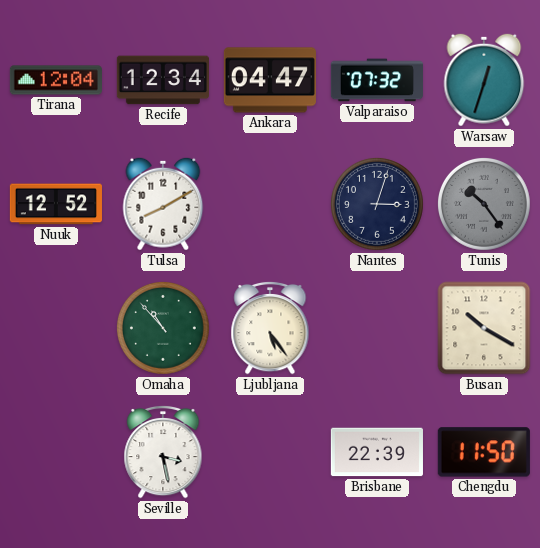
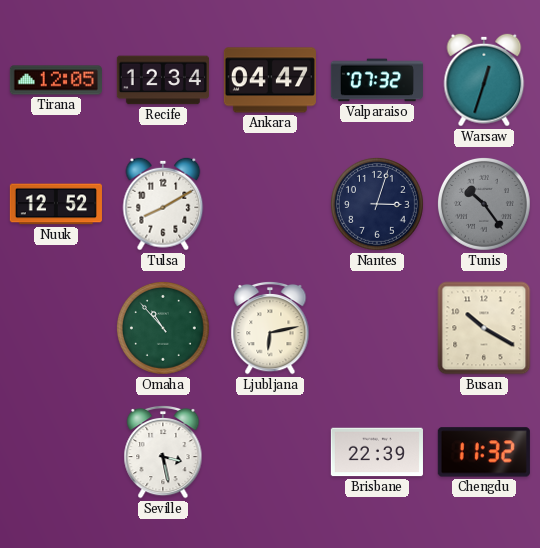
Tirana: 12:04 -> 12:05 (56, 80)
Ljubljana: 5:24 -> 6:13 (270, 328)
Chengdu: 11:50 -> 11:32 (484, 452)
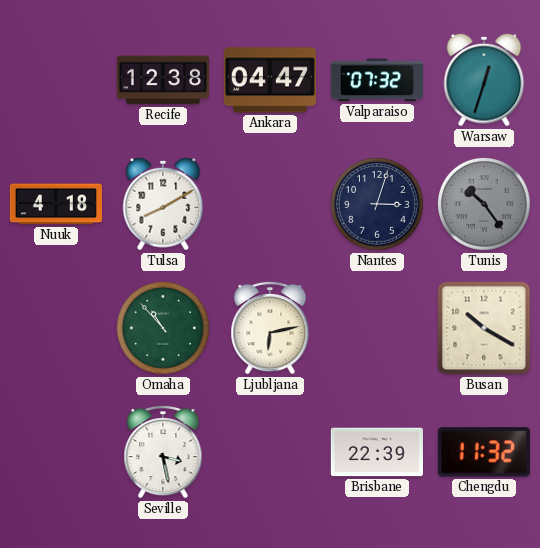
Tirana: 12:05 -> none (56, 80)
Recife: 12:34 -> 12:38 (163, 80)
Nuuk: 12:52 -> 4:18 (56, 204)
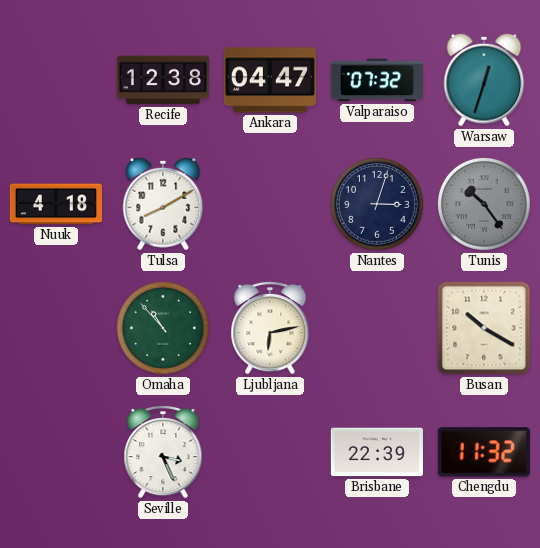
Seville: 3:28 -> 3:26 (163, 452)
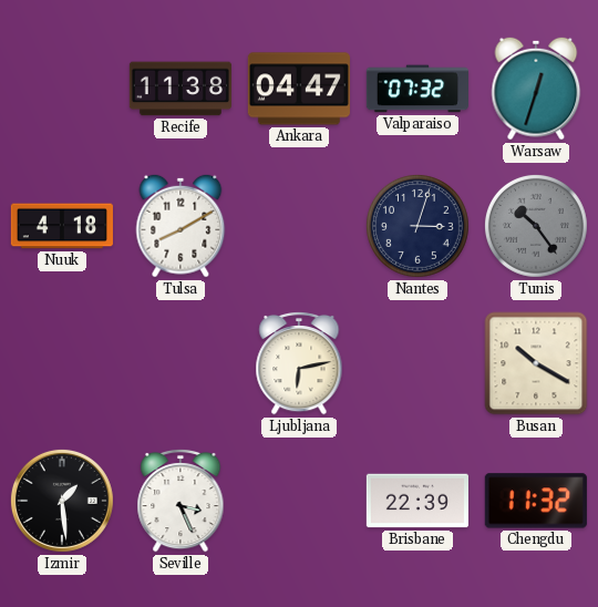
Recife: 12:38 -> 11:38 (181, 89)
Omaha: 10:53 -> none (163, 328)
Izmir: none -> 1:29 (62, 501)
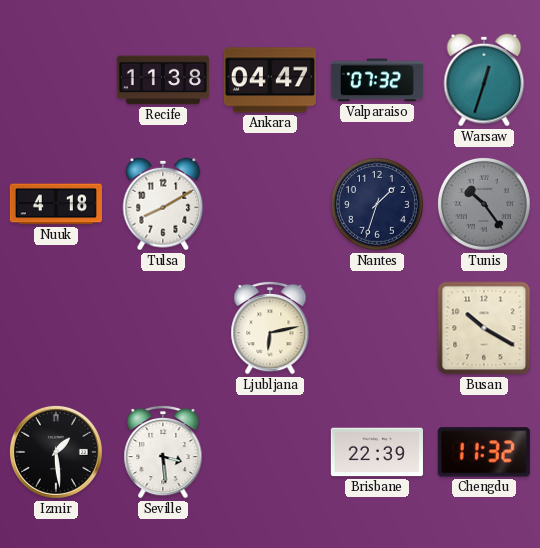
Nantes: 3:03 -> 1:33 (377, 204)
Seville: 3:26 -> 3:29 (163, 452)
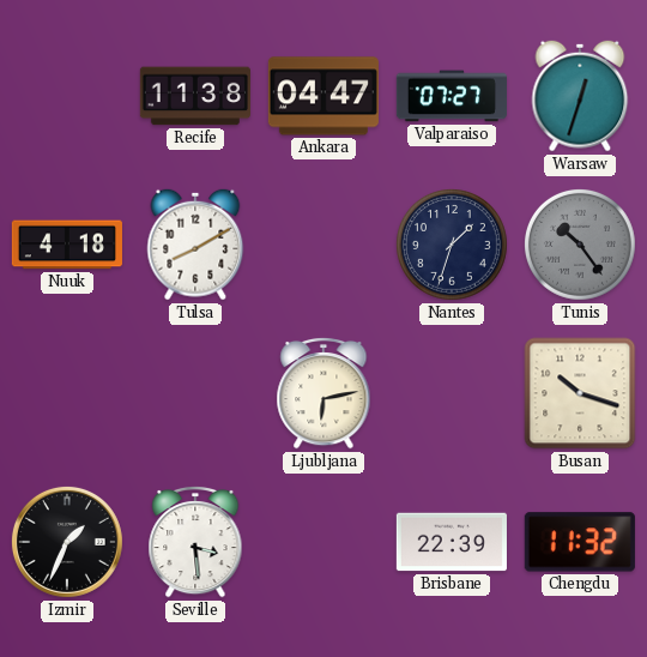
Valparaiso: 07:32 -> 07:27 (452, 96)
Busan: 10:20 -> 10:18 (580, 393)
Izmir: 1:29 -> 1:34 (67, 542)
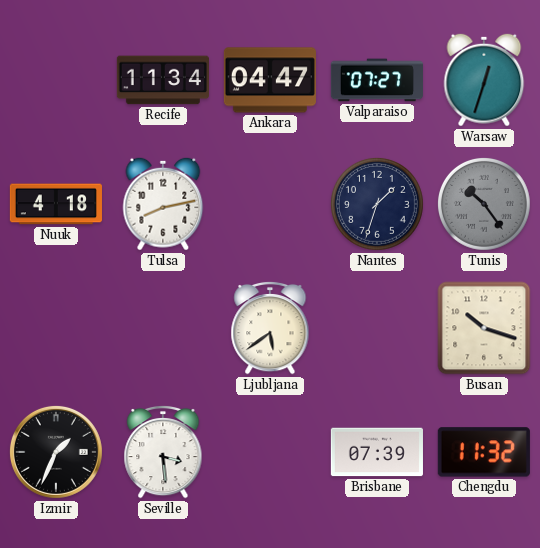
Recife: 11:38 -> 11:34 (163, 80)
Tulsa: 8:10 -> 8:13 (163, 204)
Ljubljana: 6:13 -> 5:39 (270, 328)
Brisbane: 22:39 -> 07:39 (377, 452)
